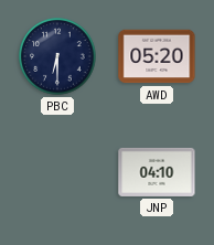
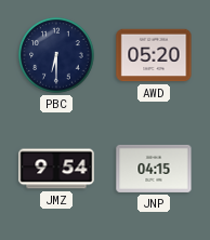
JMZ: none -> 9:54 (56, 169)
JNP: 04:10 -> 04:15 (154, 169)
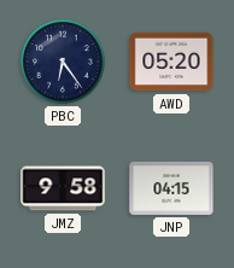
PBC: 6:30 -> 6:24 (63, 62)
JMZ: 9:54 -> 9:58 (63, 188)
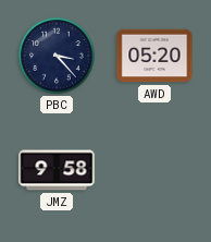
PBC: 6:24 -> 3:23 (57, 56)
JNP: 04:15 -> none (171, 188)
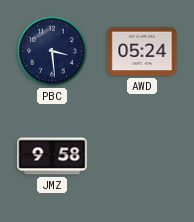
PBC: 3:23 -> 3:29 (52, 51)
AWD: 05:20 -> 05:24 (142, 51)
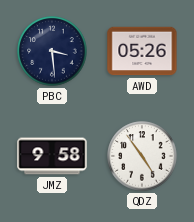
AWD: 05:24 -> 05:26 (142, 51)
QDZ: none -> 4:54 (142, 156)
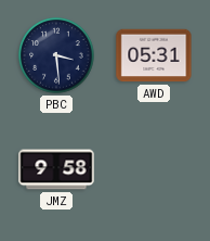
AWD: 05:26 -> 05:31 (154, 55)
QDZ: 4:54 -> none (142, 156)
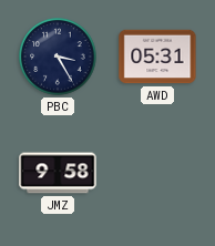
PBC: 3:29 -> 3:25 (58, 57)
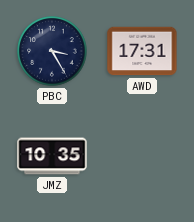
AWD: 05:31 -> 17:31 (142, 51)
JMZ: 9:58 -> 10:35 (52, 156)
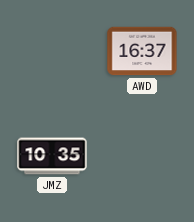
PBC: 3:25 -> none (52, 51)
AWD: 17:31 -> 16:37 (142, 51)
